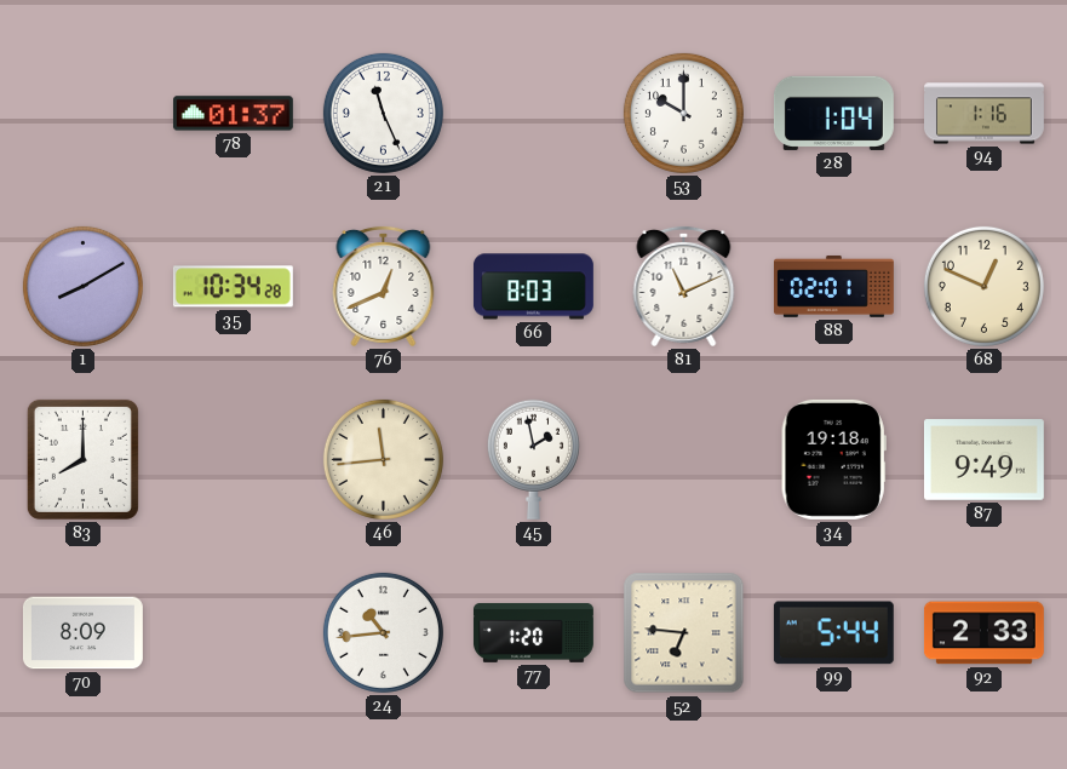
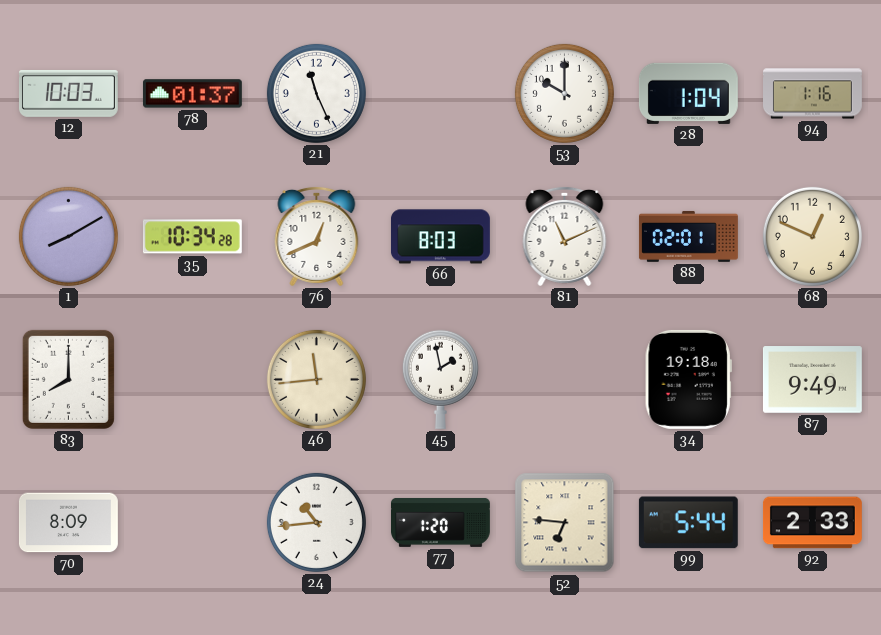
12: none -> 10:03 (68, 93)
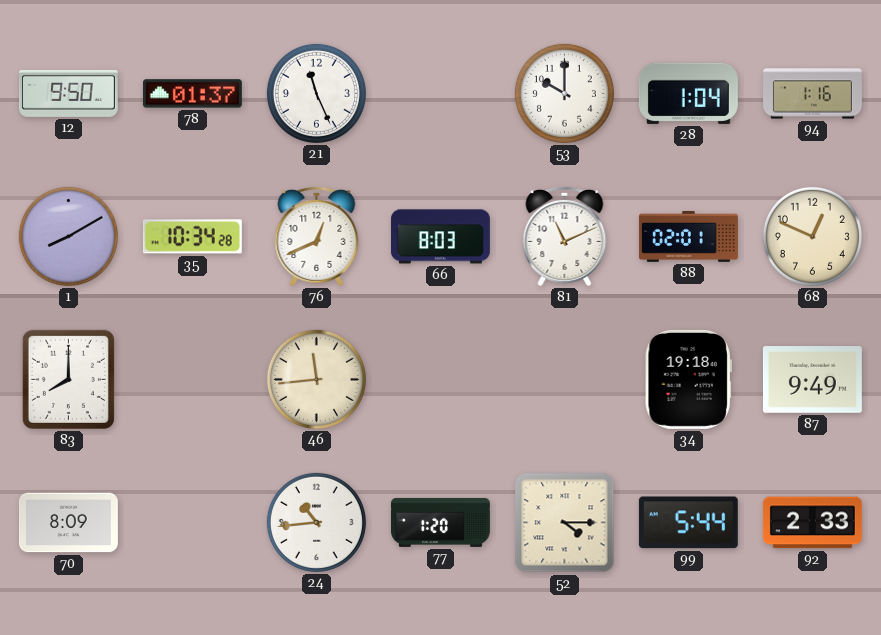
12: 10:03 -> 9:50 (68, 93)
45: 1:58 -> none (440, 379)
52: 6:46 -> 4:15 (565, 523)
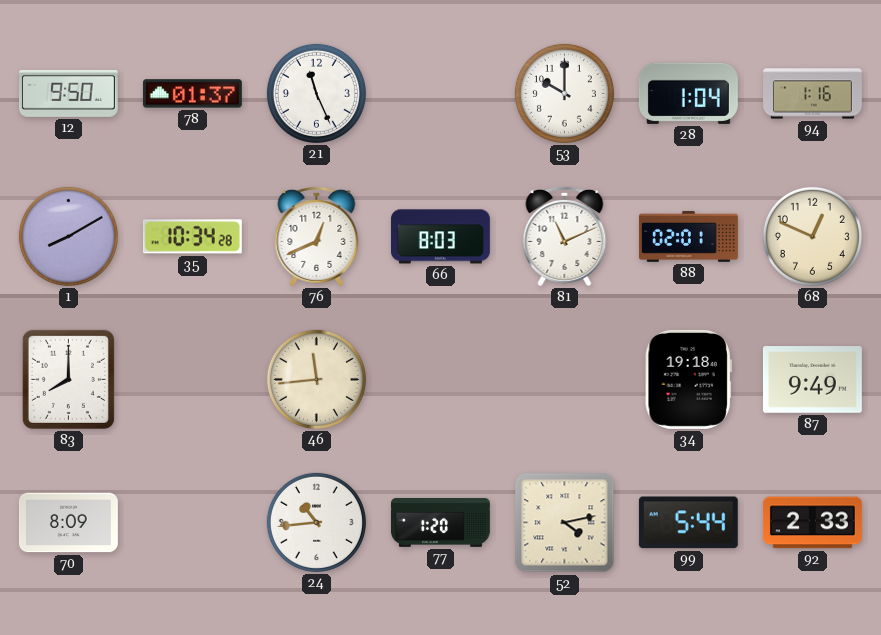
52: 4:15 -> 4:13 (565, 523)
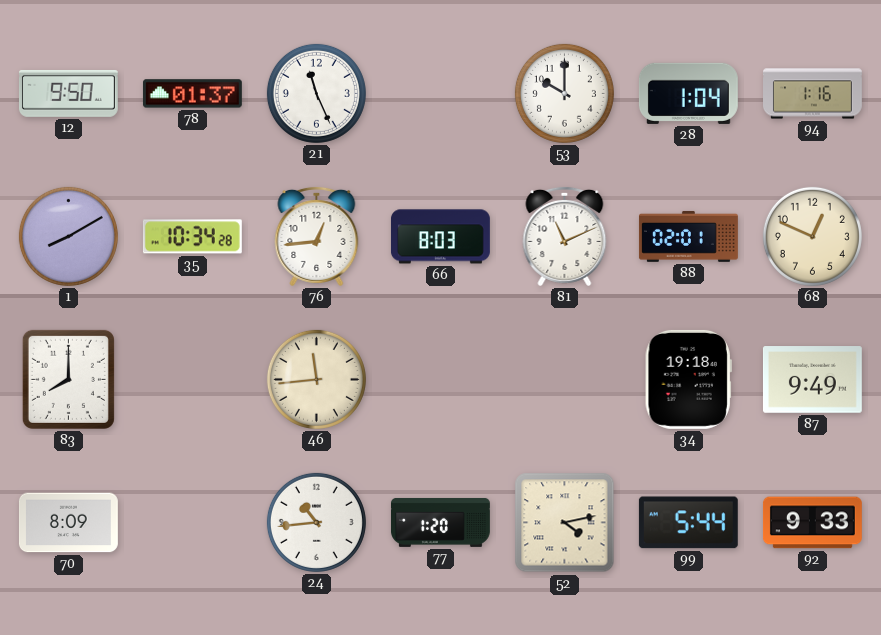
76: 12:41 -> 12:44 (317, 236)
92: 2:33 -> 9:33 (812, 523)
